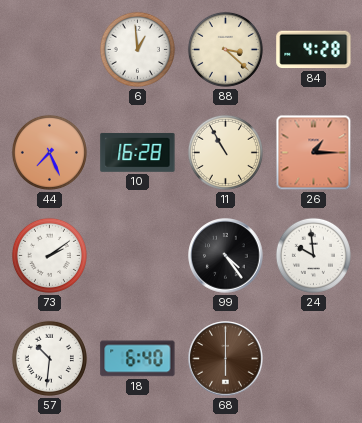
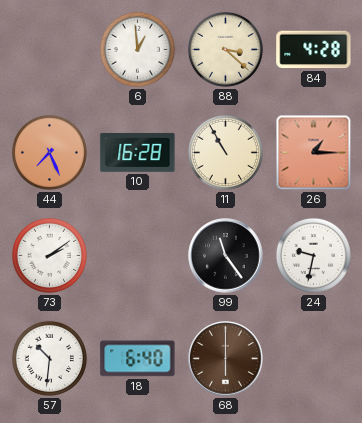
99: 4:24 -> 11:24 (226, 256)
24: 9:59 -> 9:32 (313, 255)
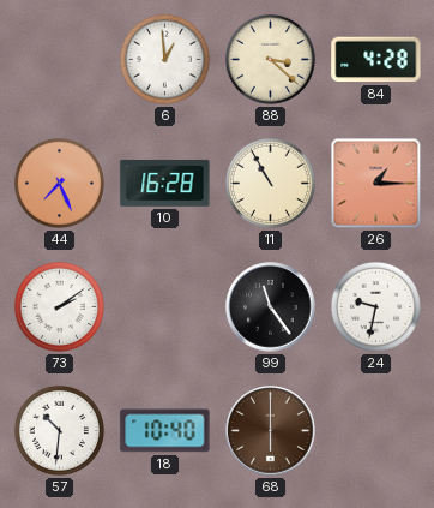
18: 6:40 -> 10:40 (165, 431)
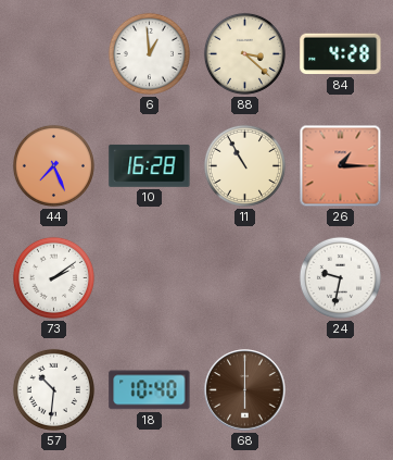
99: 11:24 -> none (271, 307)
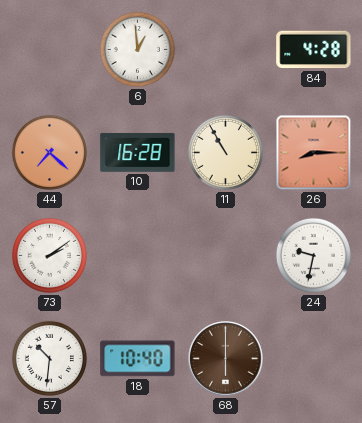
88: 3:22 -> none (244, 53)
44: 7:26 -> 7:22 (49, 152)
26: 1:15 -> 8:15 (314, 153)
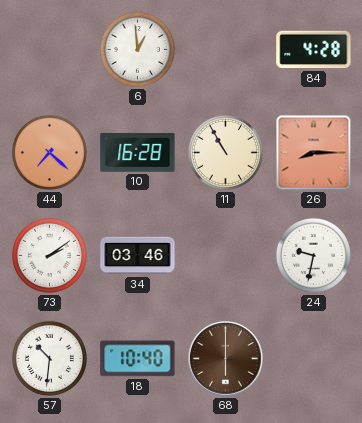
34: none -> 03:46 (138, 256)
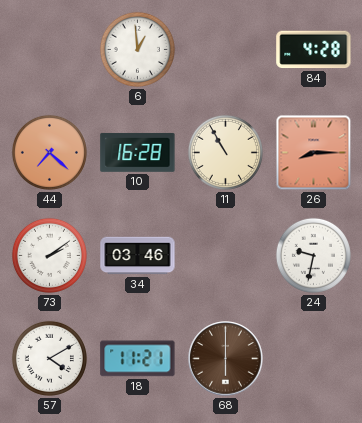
57: 10:31 -> 4:10 (49, 358)
18: 10:40 -> 11:21 (138, 359)
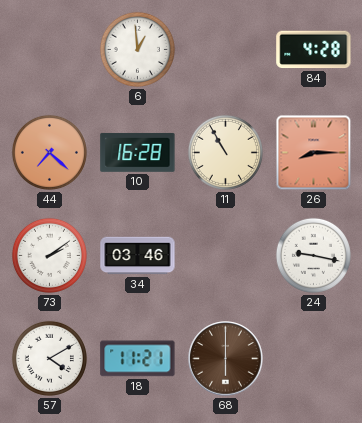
24: 9:32 -> 9:17 (313, 255)
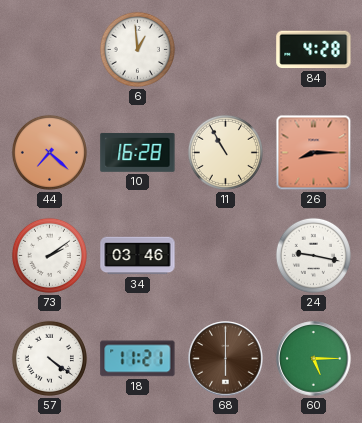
57: 4:10 -> 4:21 (49, 358)
60: none -> 5:15 (314, 359)
